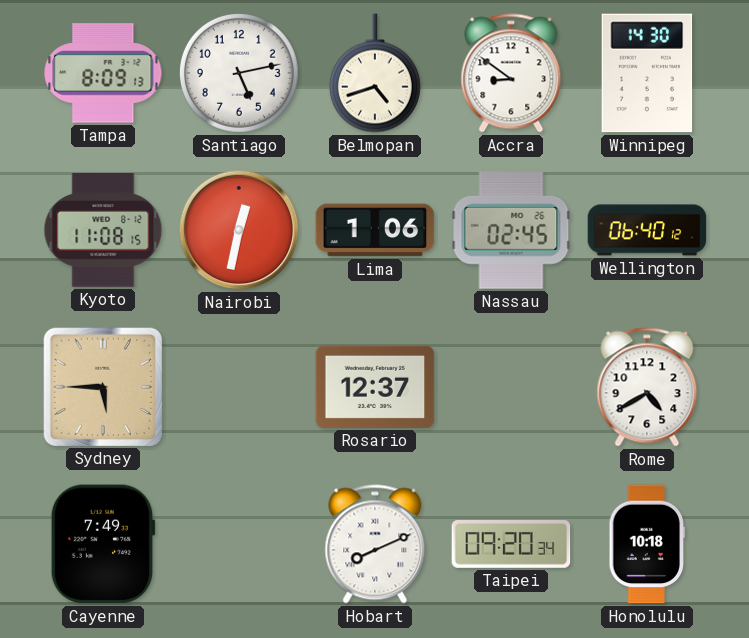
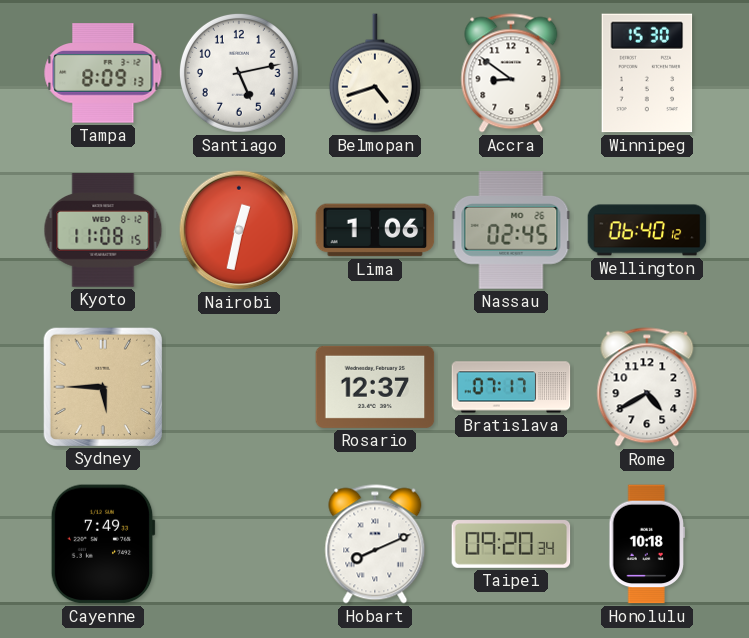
Winnipeg: 14:30 -> 15:30 (647, 73)
Bratislava: none -> 07:17 (511, 387)
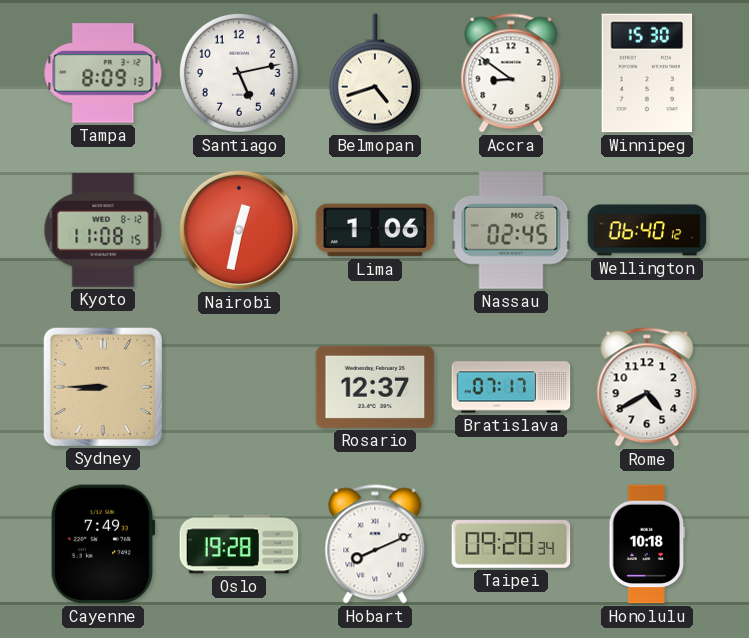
Sydney: 5:45 -> 8:45 (102, 386)
Oslo: none -> 19:28 (239, 544)
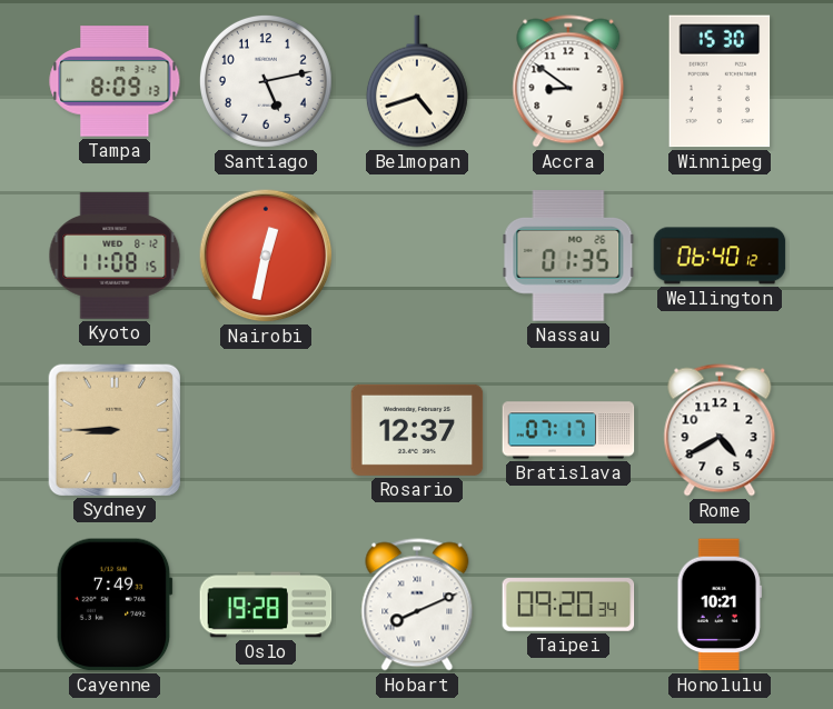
Lima: 1:06 -> none (375, 230)
Nassau: 02:45 -> 01:35 (568, 256)
Honolulu: 10:18 -> 10:21 (718, 605)
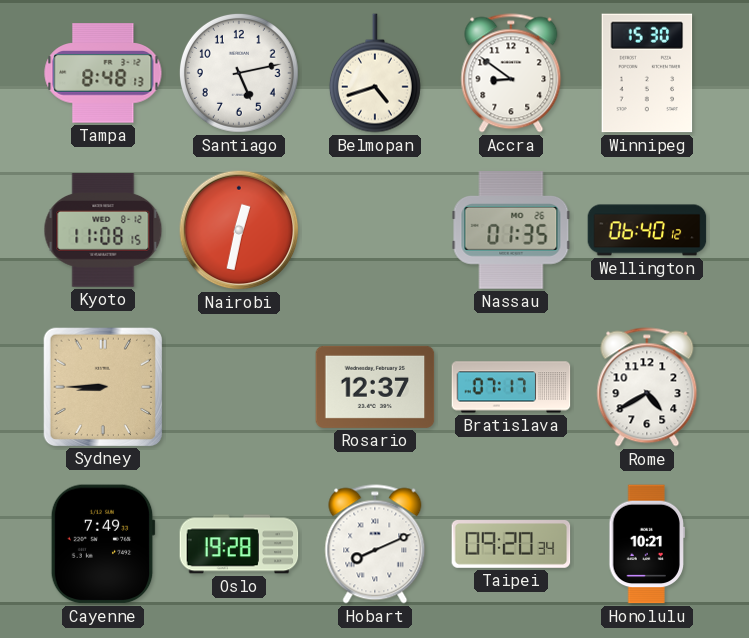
Tampa: 8:09 -> 8:48 (103, 73)
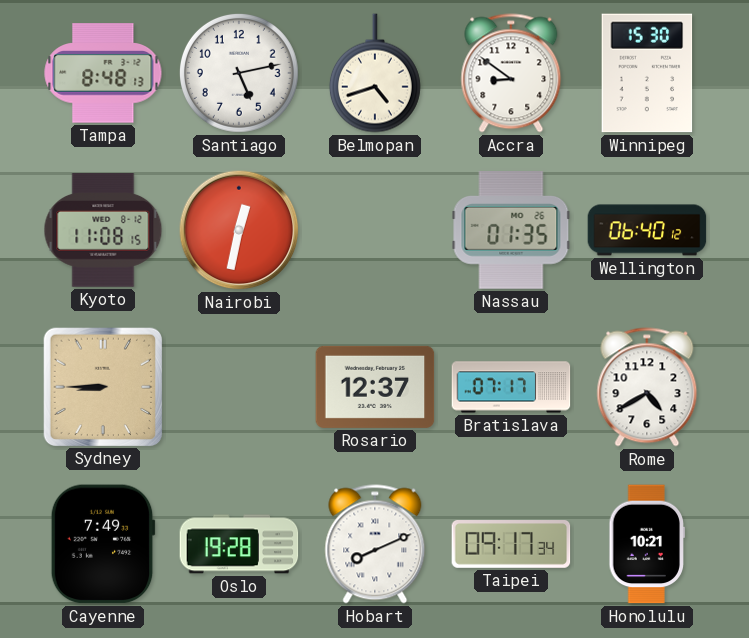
Taipei: 09:20 -> 09:17 (511, 545)
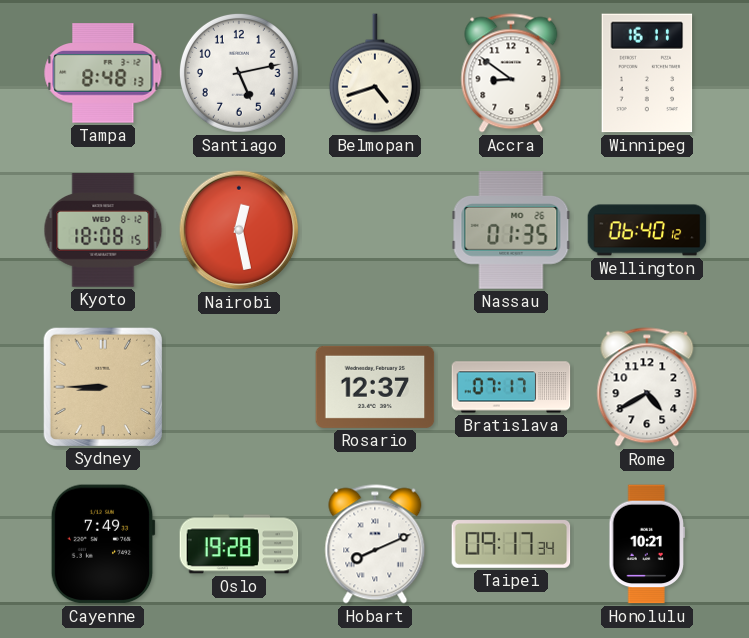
Winnipeg: 15:30 -> 16:11 (647, 73)
Kyoto: 11:08 -> 18:08 (103, 230)
Nairobi: 12:32 -> 12:28 (239, 230)
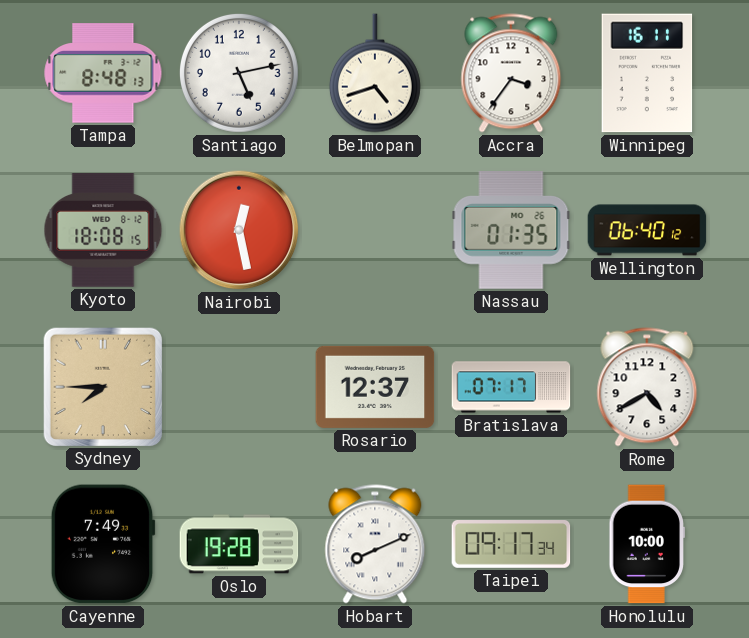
Accra: 8:51 -> 3:36 (511, 73)
Sydney: 8:45 -> 7:45 (102, 386)
Honolulu: 10:21 -> 10:00 (646, 544)
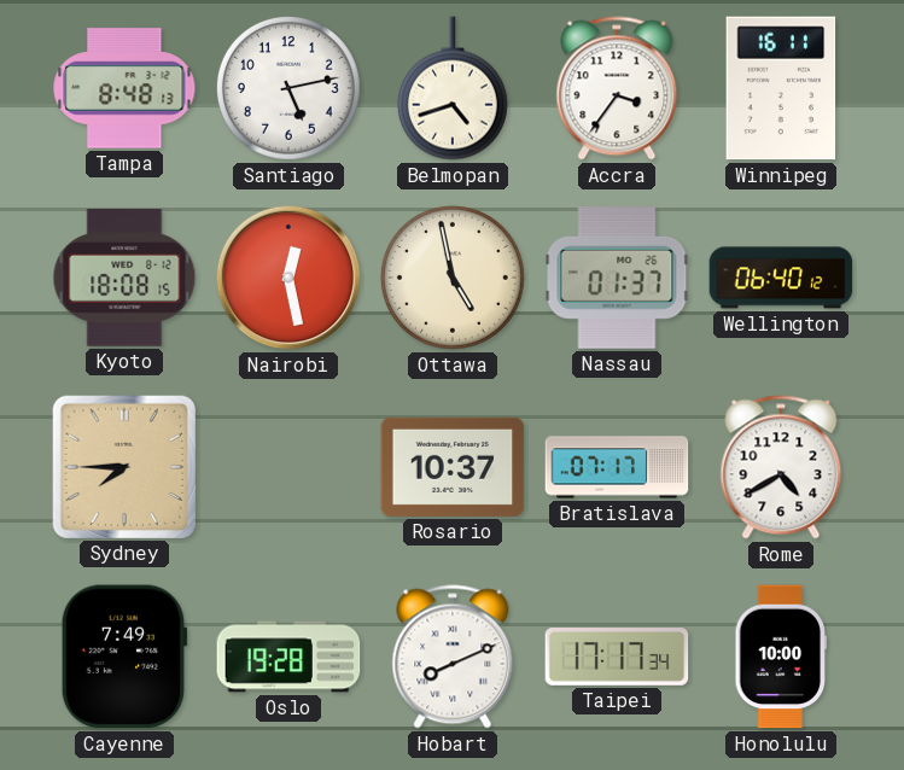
Ottawa: none -> 4:58 (453, 278)
Nassau: 01:35 -> 01:37 (617, 278)
Rosario: 12:37 -> 10:37 (453, 467)
Taipei: 09:17 -> 17:17 (617, 658)
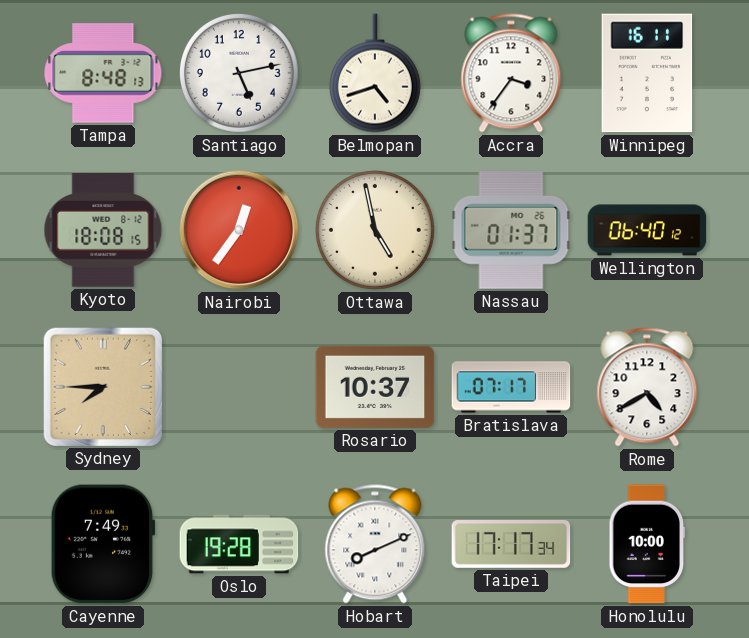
Nairobi: 12:28 -> 12:36 (239, 230)
